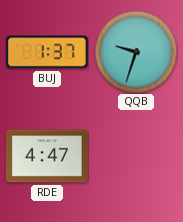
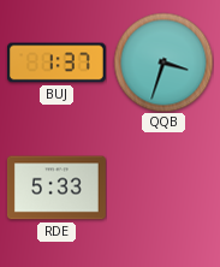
QQB: 9:33 -> 3:33 (163, 63)
RDE: 4:47 -> 5:33 (57, 188)
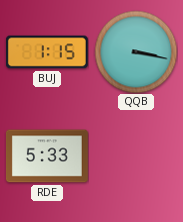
BUJ: 1:37 -> 1:15 (47, 52)
QQB: 3:33 -> 3:17 (136, 52)
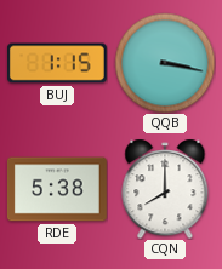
RDE: 5:33 -> 5:38 (57, 189)
CQN: none -> 8:00 (165, 189)
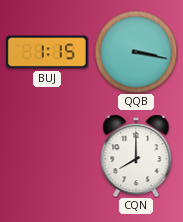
RDE: 5:38 -> none (57, 189)
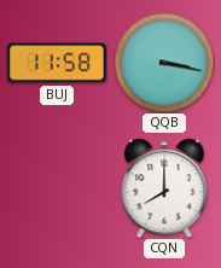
BUJ: 1:15 -> 11:58 (57, 63)
